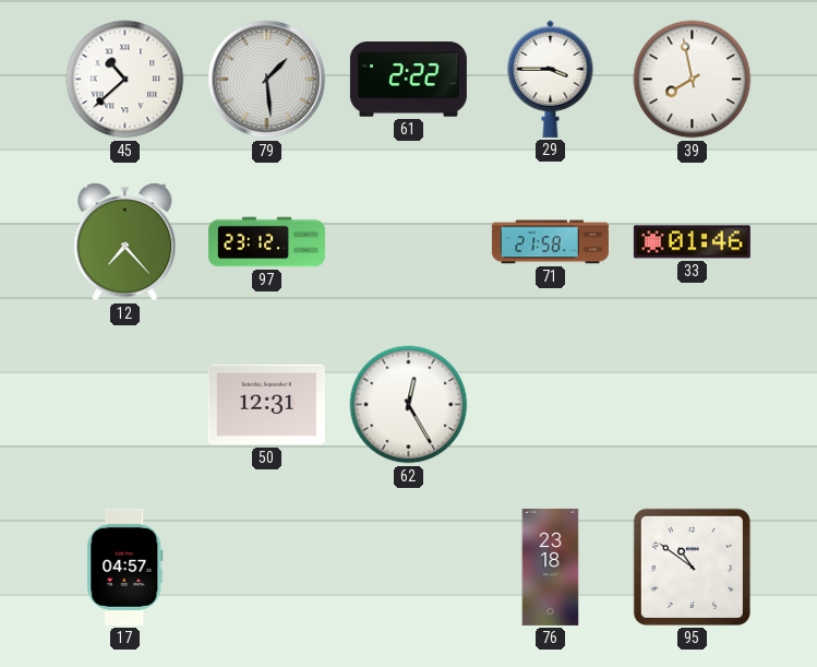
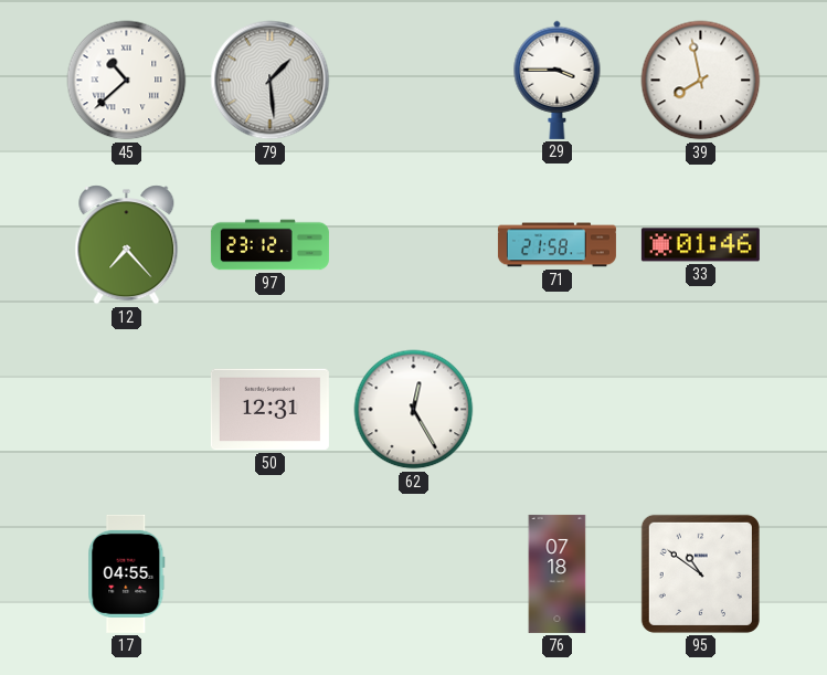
61: 2:22 -> none (408, 80)
17: 04:57 -> 04:55 (127, 573)
76: 23:18 -> 07:18 (558, 573)
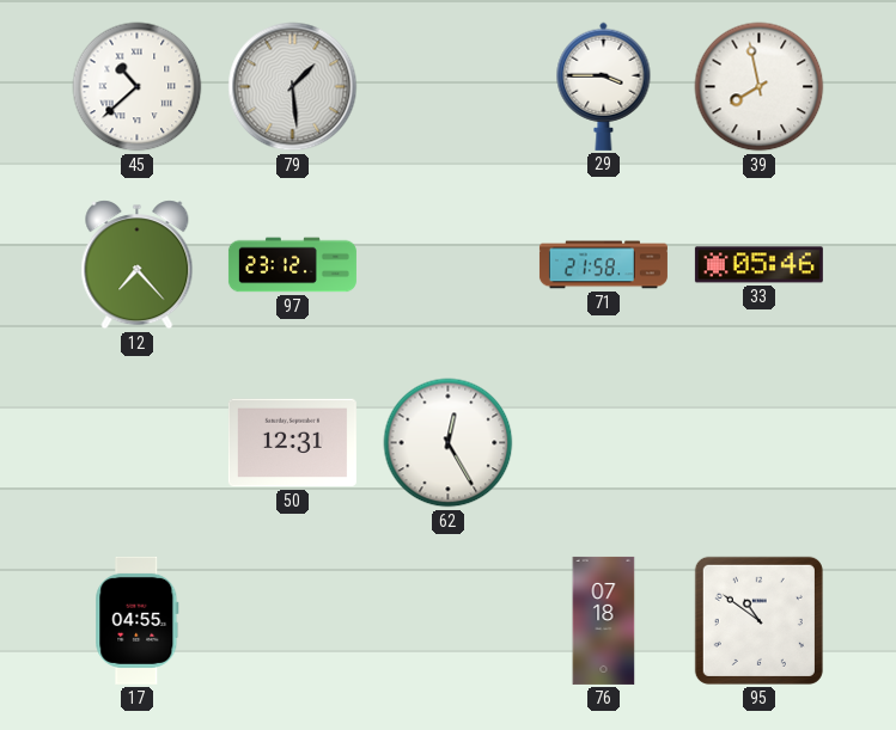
33: 01:46 -> 05:46 (758, 265)
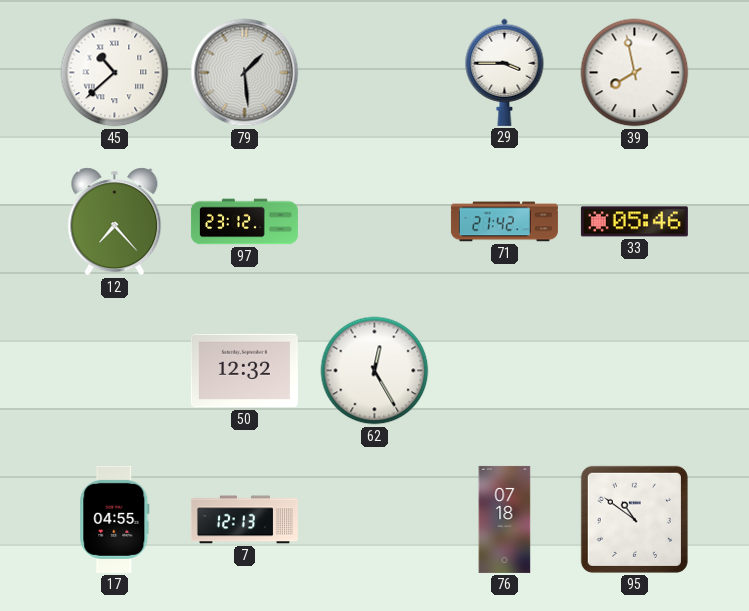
71: 21:58 -> 21:42 (504, 222)
50: 12:31 -> 12:32 (244, 371)
7: none -> 12:13 (244, 520)
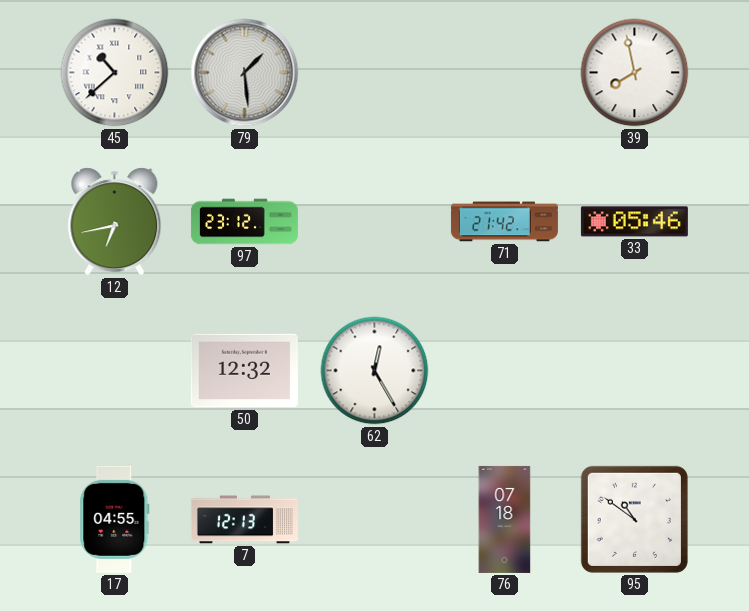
29: 3:45 -> none (505, 72)
12: 7:23 -> 6:43 (115, 222)
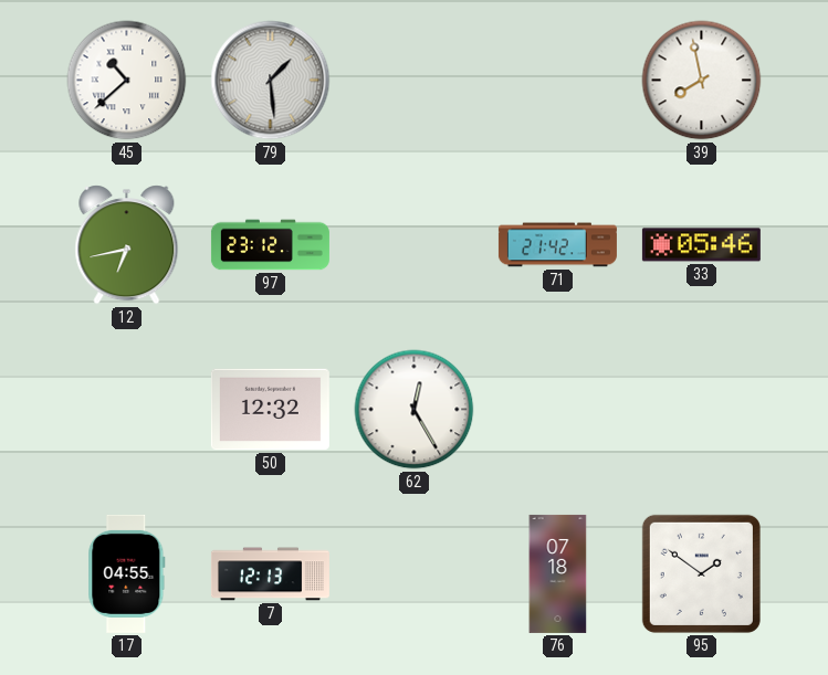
95: 10:51 -> 1:51 (701, 573)
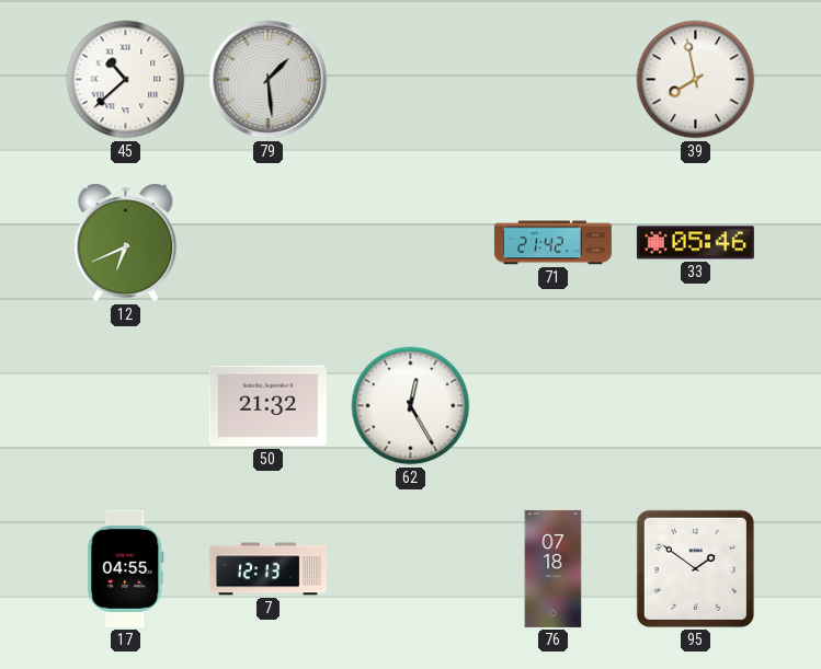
12: 6:43 -> 6:41 (126, 243)
97: 23:12 -> none (270, 245)
50: 12:32 -> 21:32 (267, 406)
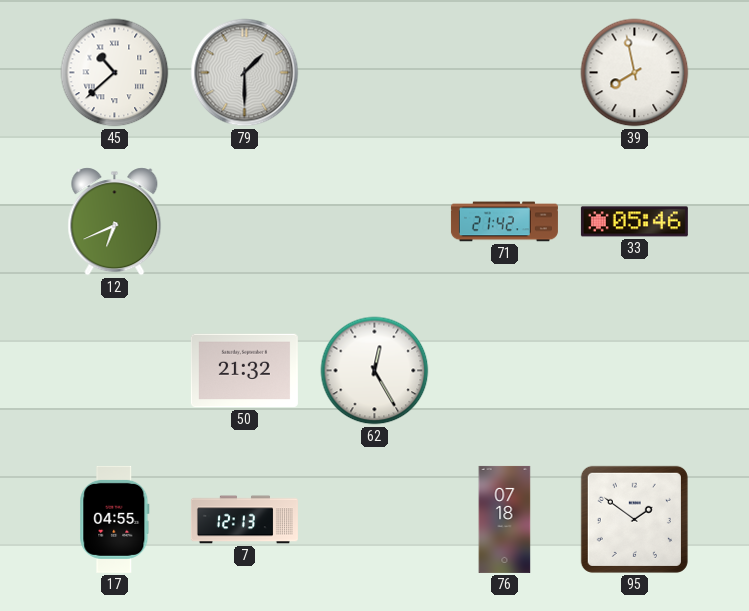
79: 1:29 -> 1:30 (245, 73)
